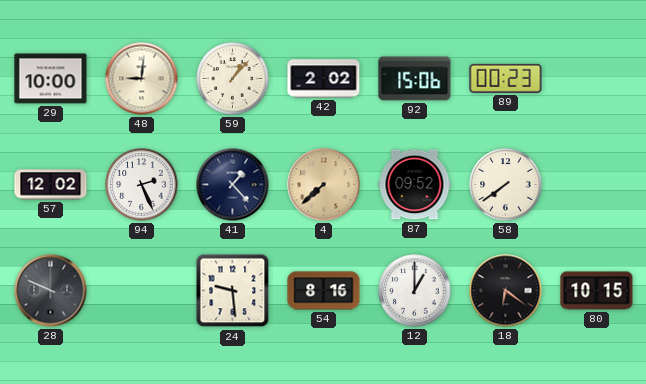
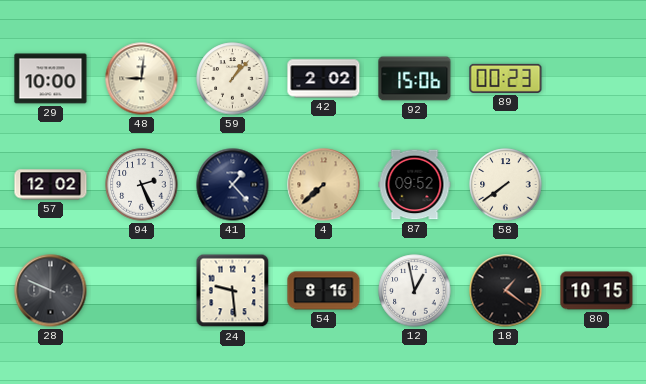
12: 1:00 -> 12:58 (415, 291)
18: 6:21 -> 1:21 (506, 291)
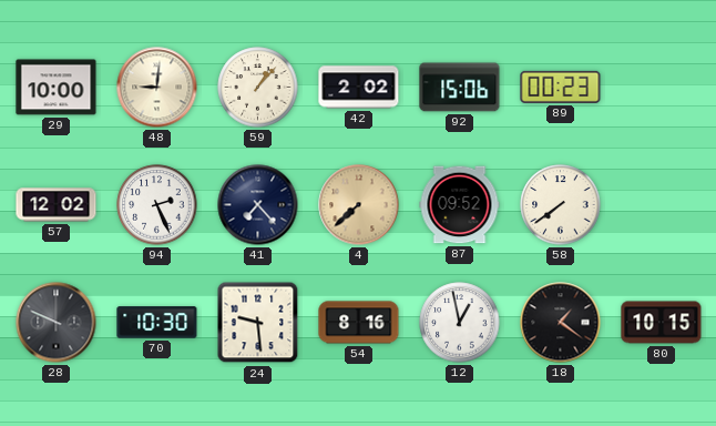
41: 1:23 -> 7:23 (258, 205)
70: none -> 10:30 (157, 323)
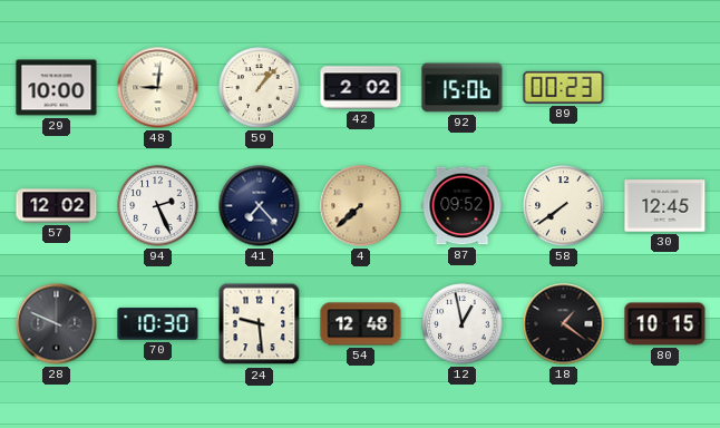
30: none -> 12:45 (665, 206)
54: 8:16 -> 12:48 (361, 324)
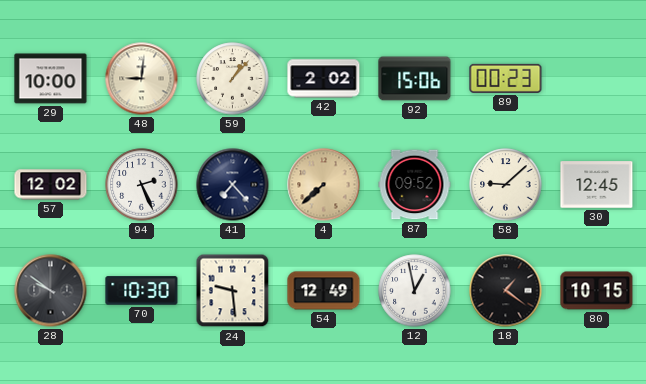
58: 7:39 -> 9:08 (506, 185)
28: 9:49 -> 9:51 (51, 291)
54: 12:48 -> 12:49 (324, 291)
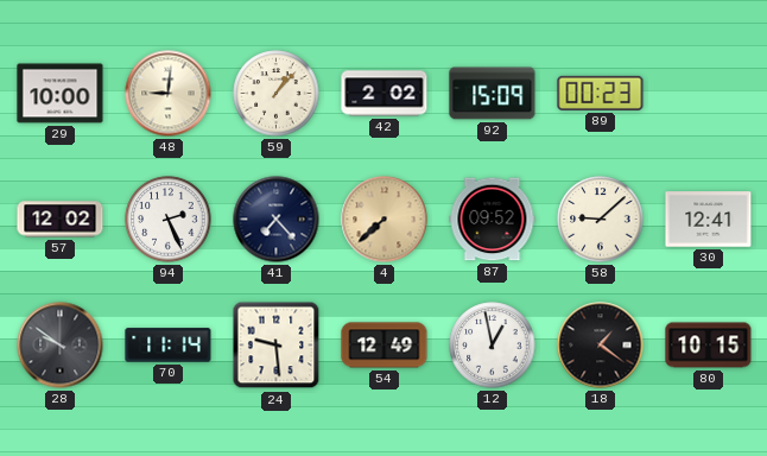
92: 15:06 -> 15:09 (493, 94)
30: 12:45 -> 12:41 (709, 220)
70: 10:30 -> 11:14 (169, 346)
